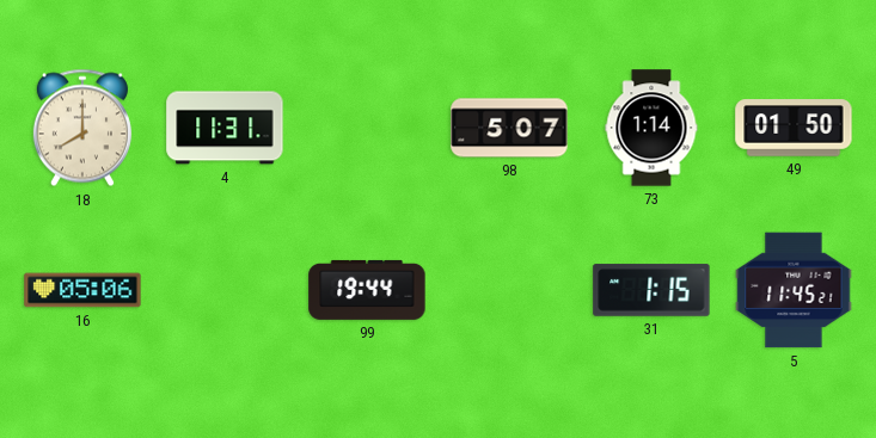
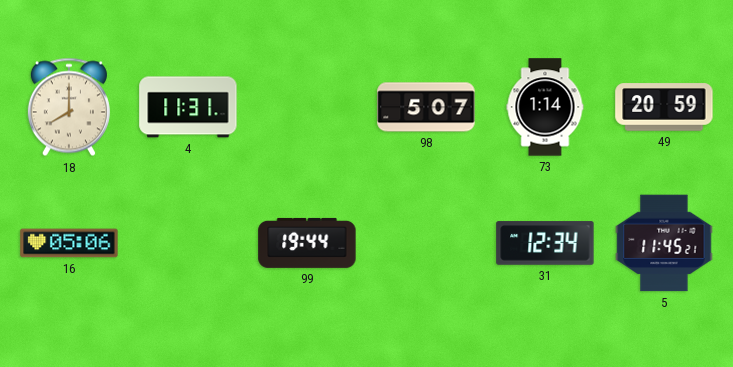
49: 01:50 -> 20:59 (664, 107)
31: 1:15 -> 12:34 (545, 243)
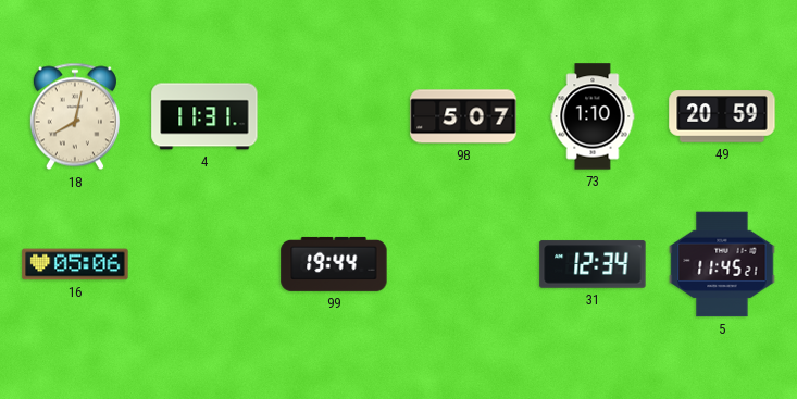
18: 8:00 -> 8:02 (75, 116)
73: 1:14 -> 1:10 (593, 116)
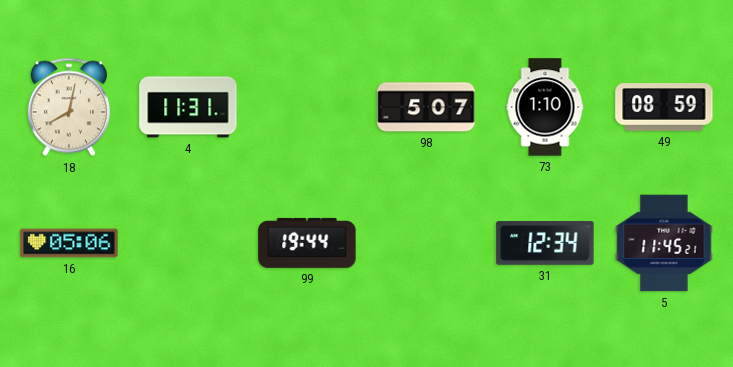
49: 20:59 -> 08:59 (664, 107)
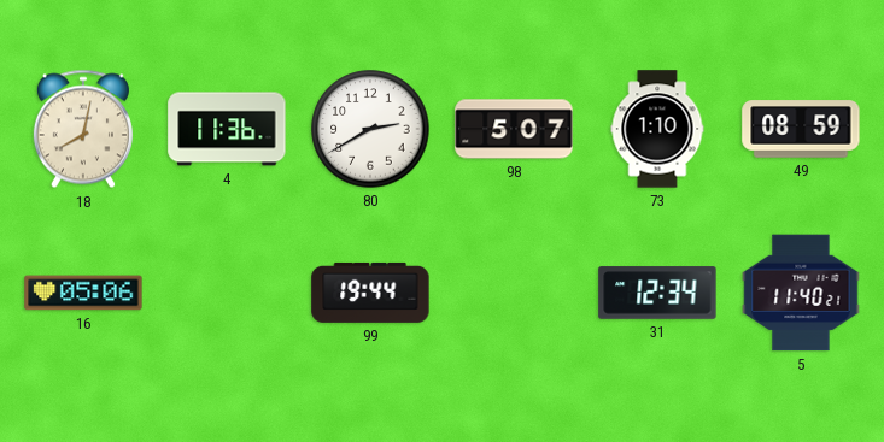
4: 11:31 -> 11:36 (227, 129)
80: none -> 2:40 (370, 129)
5: 11:45 -> 11:40 (801, 293)
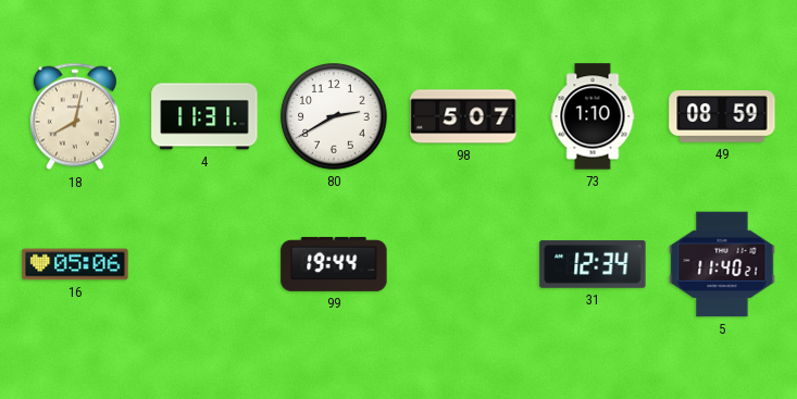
4: 11:36 -> 11:31 (204, 116)
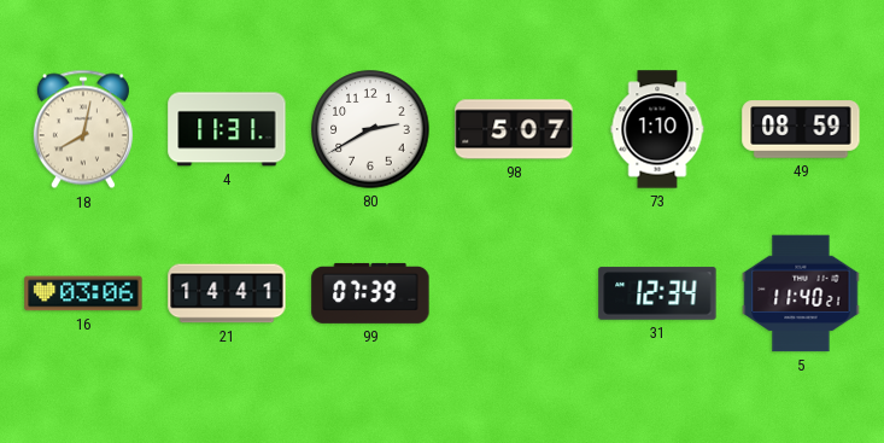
16: 05:06 -> 03:06 (83, 293)
21: none -> 14:41 (227, 293)
99: 19:44 -> 07:39 (370, 293)
